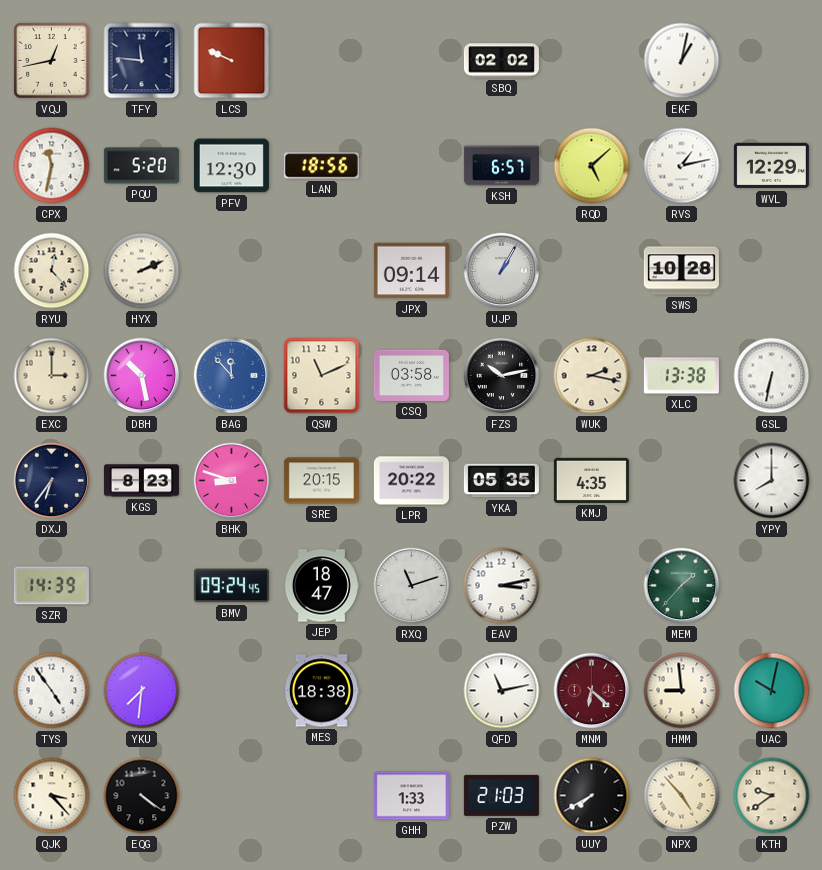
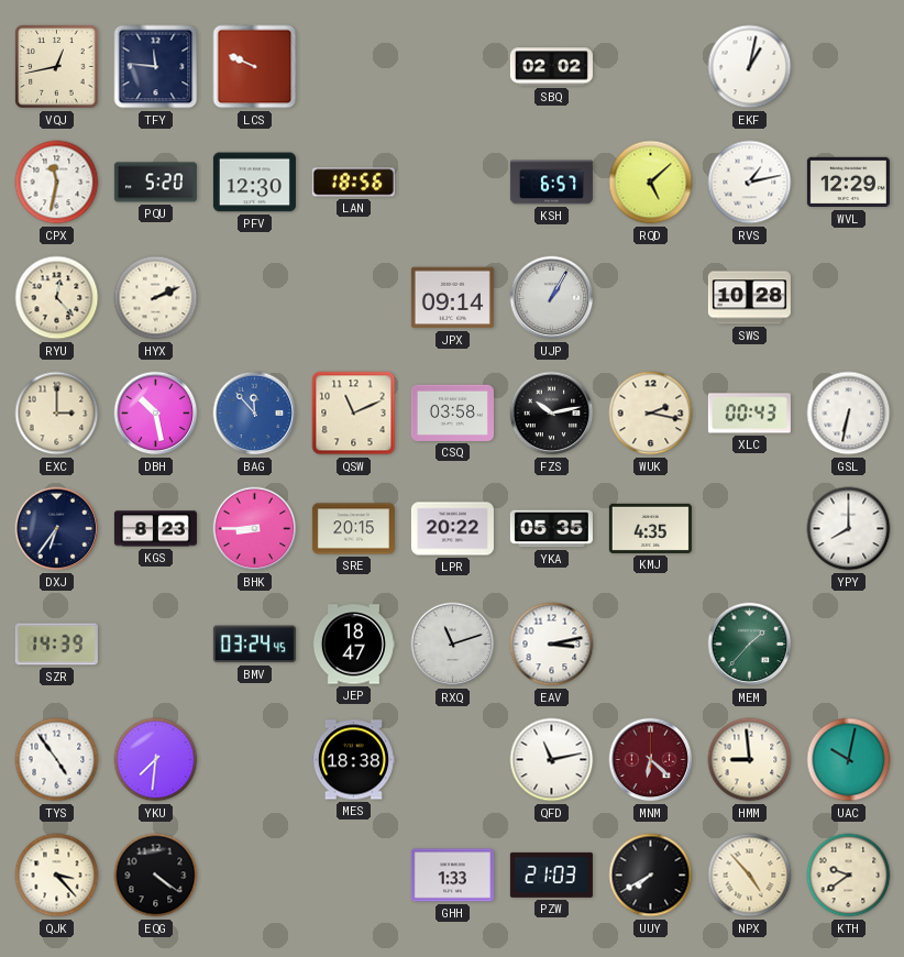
XLC: 13:38 -> 00:43 (749, 414)
BHK: 8:48 -> 8:45 (255, 529)
BMV: 09:24 -> 03:24 (254, 645)
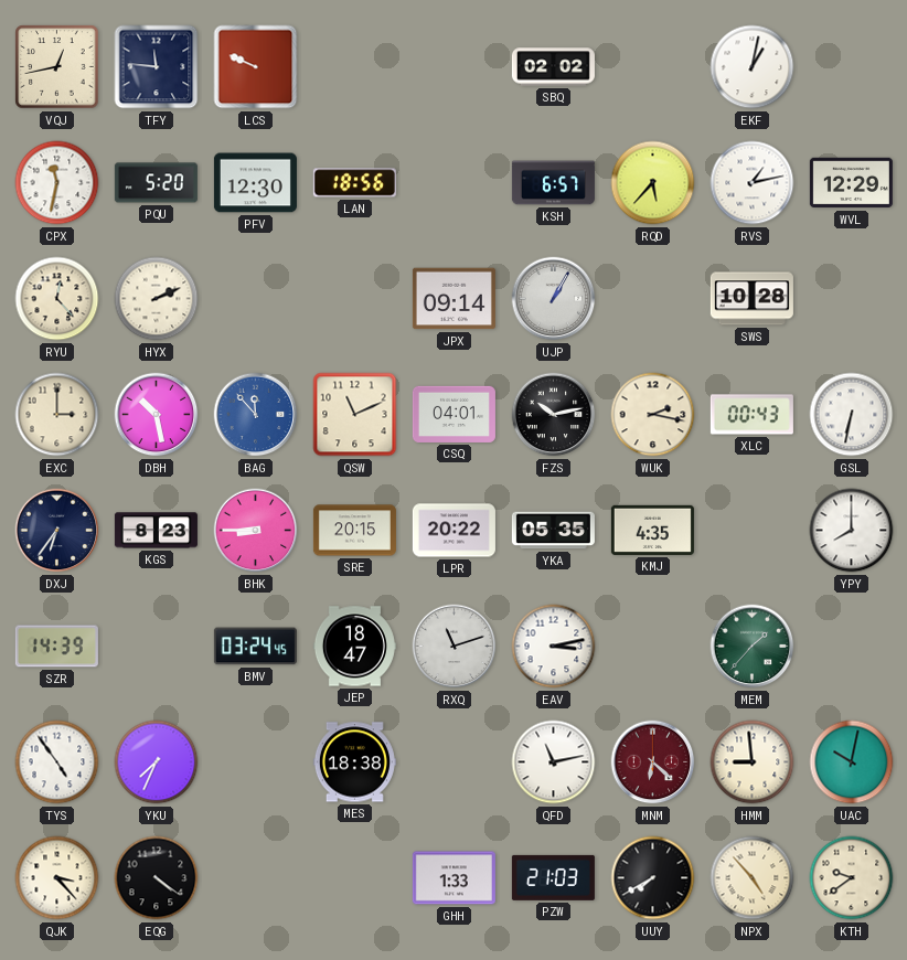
RQD: 5:08 -> 5:37 (653, 183)
CSQ: 03:58 -> 04:01 (453, 414)
YKU: 7:31 -> 7:34 (157, 762)
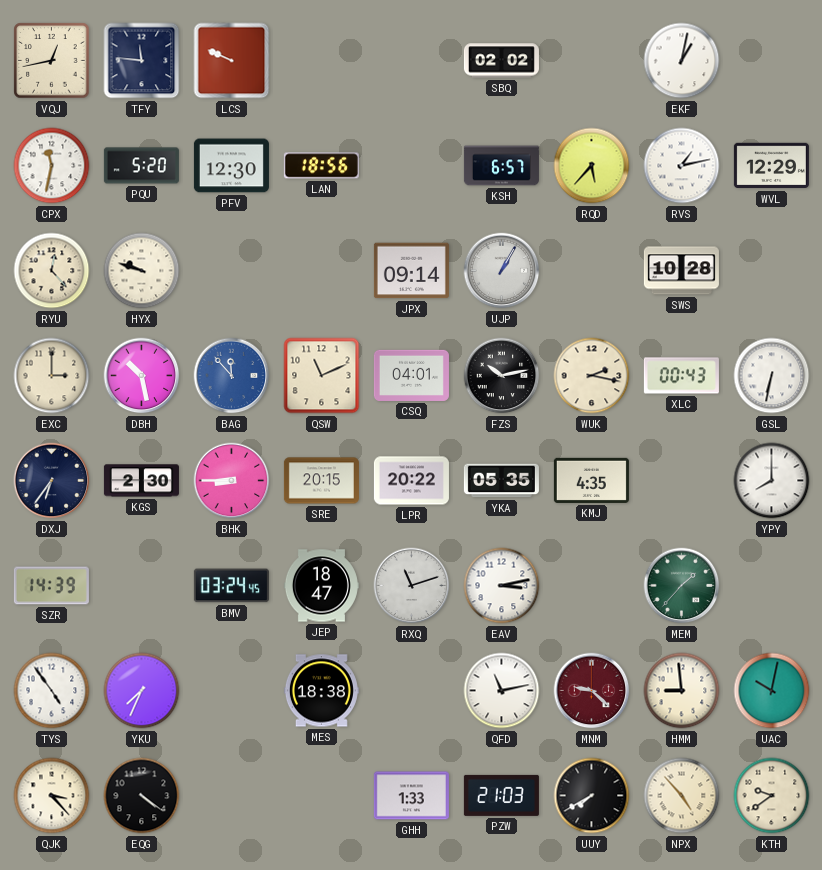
HYX: 2:11 -> 9:48 (142, 271)
KGS: 8:23 -> 2:30 (141, 481)
MNM: 6:22 -> 9:22 (592, 691)
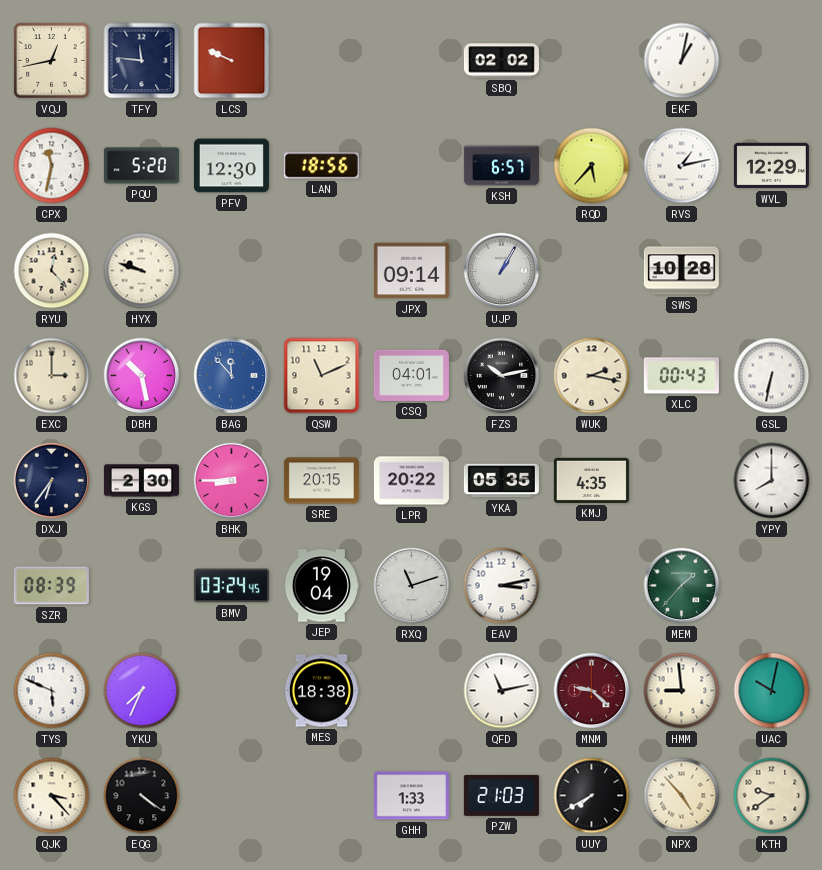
SZR: 14:39 -> 08:39 (51, 586)
JEP: 18:47 -> 19:04 (321, 586)
TYS: 4:54 -> 5:49 (52, 691)
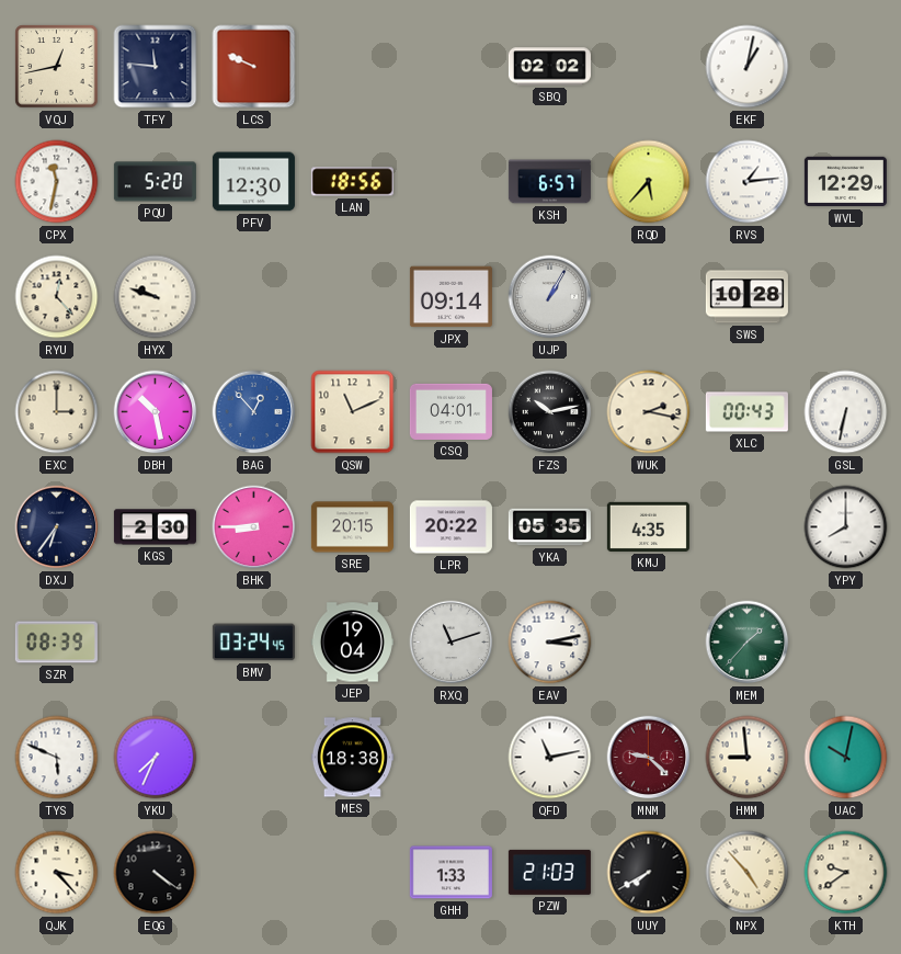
RVS: 1:13 -> 1:14 (748, 182)
BAG: 11:53 -> 12:53 (254, 412)
